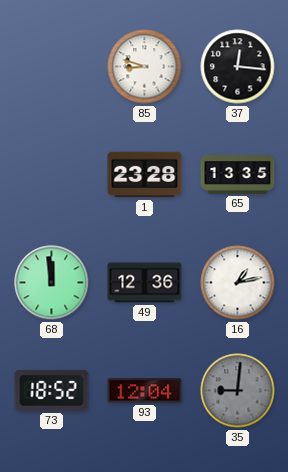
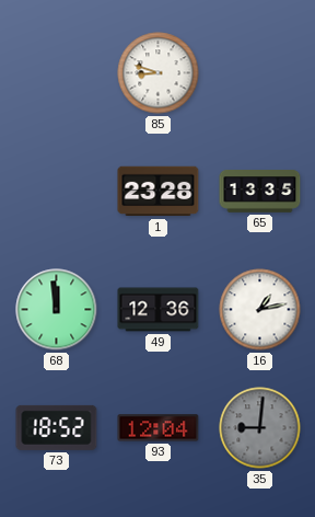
37: 12:16 -> none (238, 67)
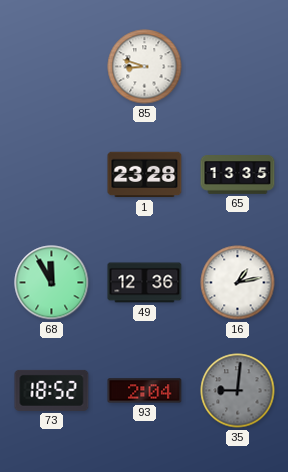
68: 11:59 -> 11:55 (52, 283)
93: 12:04 -> 2:04 (145, 391)
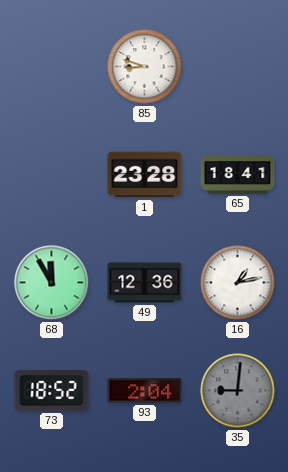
65: 13:35 -> 18:41 (238, 175)
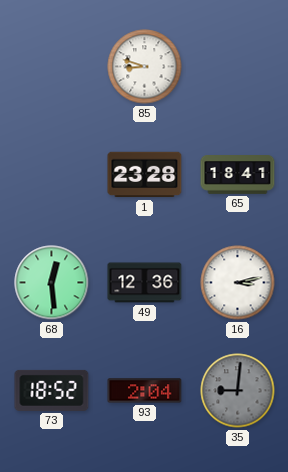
68: 11:55 -> 12:29 (52, 283)
16: 1:13 -> 3:13 (238, 283)
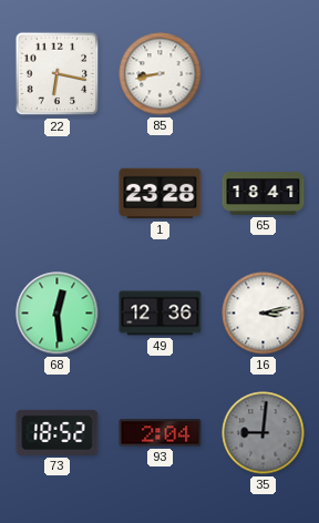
22: none -> 6:17 (58, 74)
85: 8:48 -> 8:43 (161, 74)
